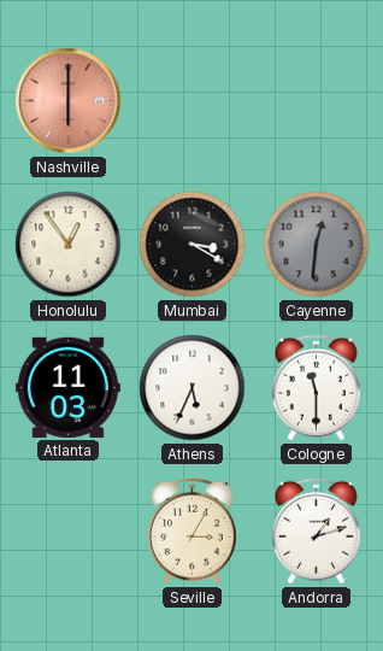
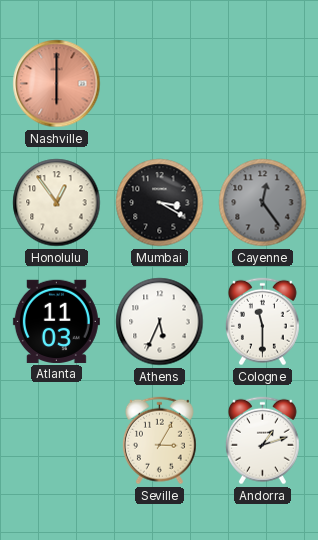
Cayenne: 12:31 -> 12:24 (263, 203)
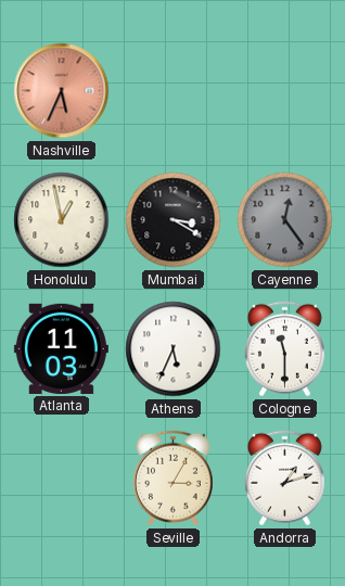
Nashville: 6:00 -> 5:34 (62, 91)
Honolulu: 12:54 -> 12:58 (62, 220)
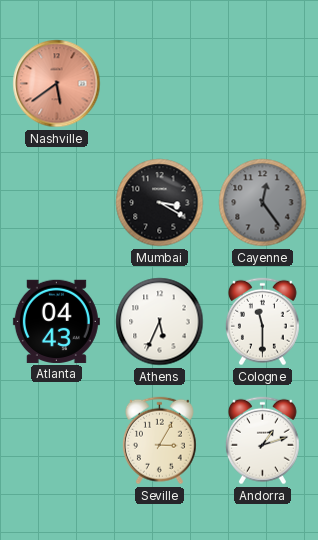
Nashville: 5:34 -> 5:39 (57, 84)
Honolulu: 12:58 -> none (62, 220)
Atlanta: 11:03 -> 04:43 (56, 321)
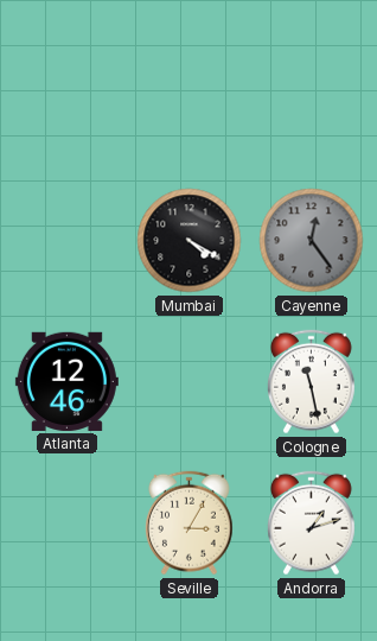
Nashville: 5:39 -> none (57, 84)
Mumbai: 3:20 -> 4:20 (190, 241)
Atlanta: 04:43 -> 12:46 (66, 381)
Athens: 5:34 -> none (160, 322)
Cologne: 11:30 -> 11:28 (311, 382)
